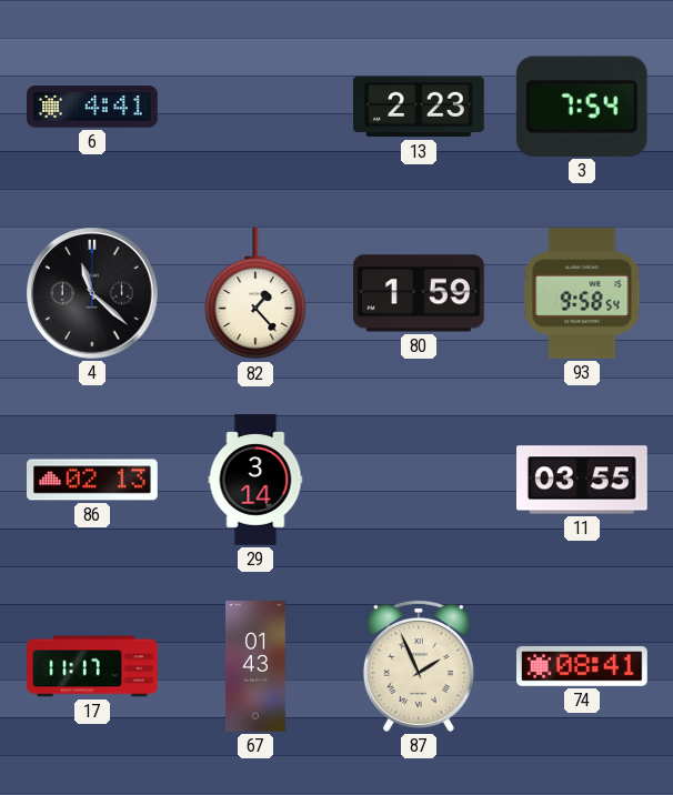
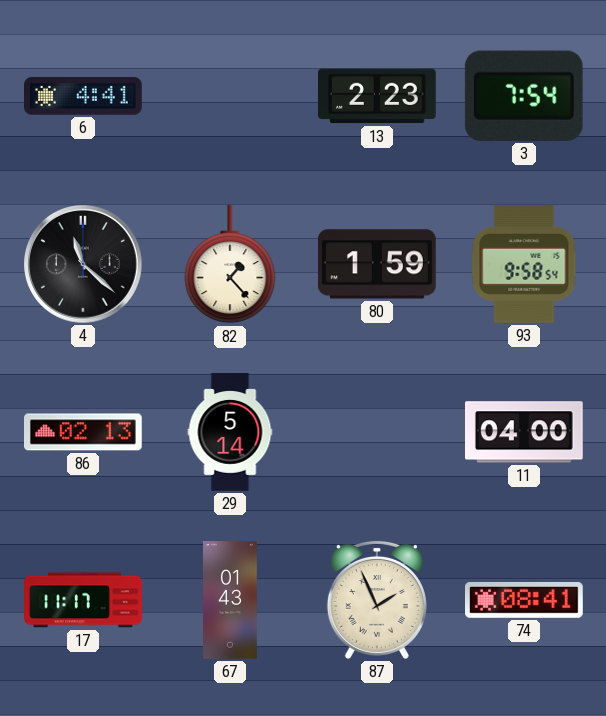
29: 3:14 -> 5:14 (230, 432)
11: 03:55 -> 04:00 (525, 432)
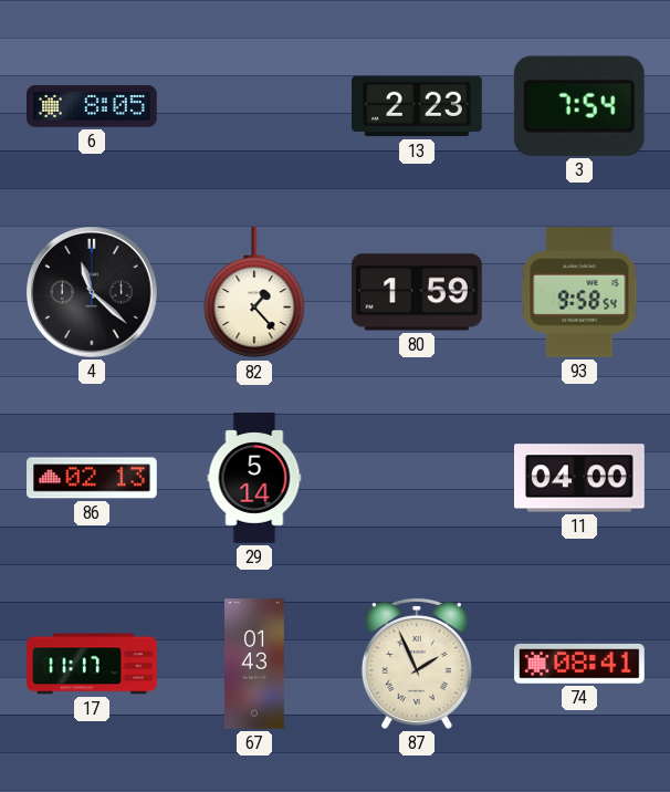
6: 4:41 -> 8:05 (92, 106)
